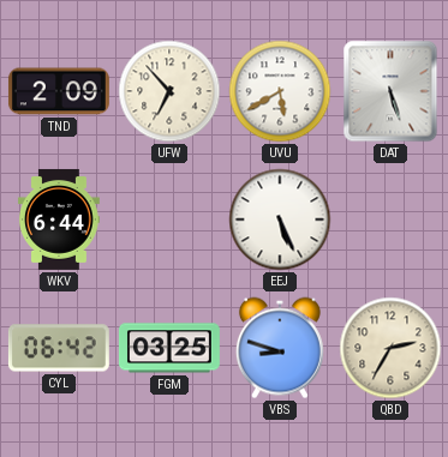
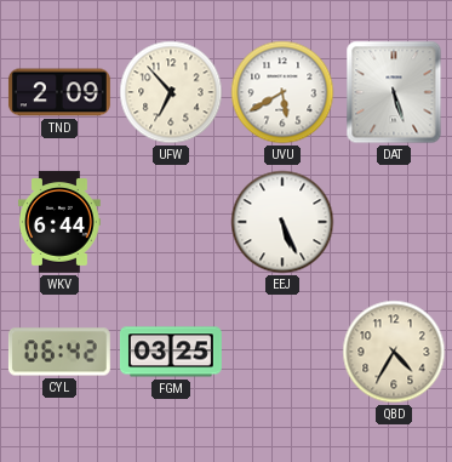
VBS: 8:48 -> none (280, 348)
QBD: 2:35 -> 4:35 (394, 352)
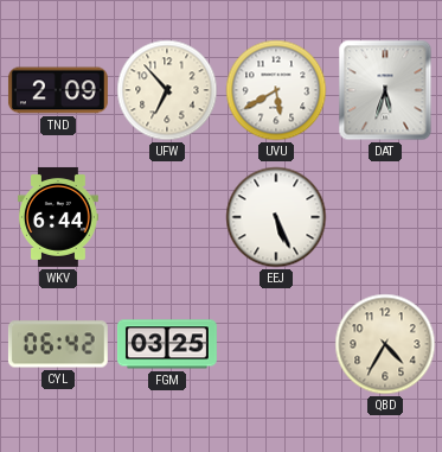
DAT: 5:27 -> 5:33 (385, 90)
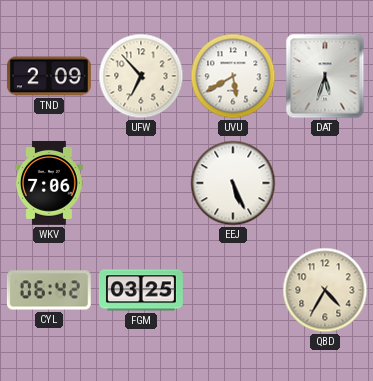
WKV: 6:44 -> 7:06 (49, 183)
